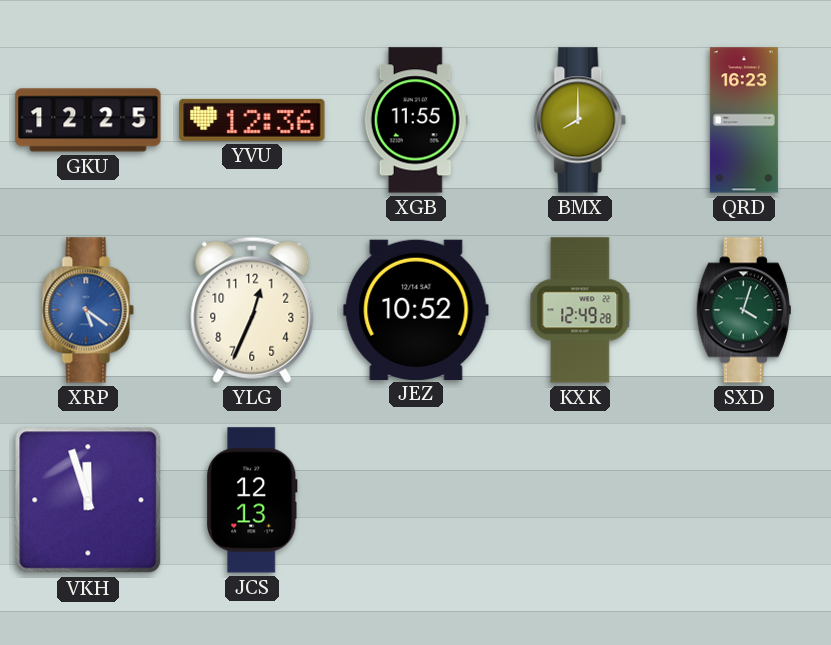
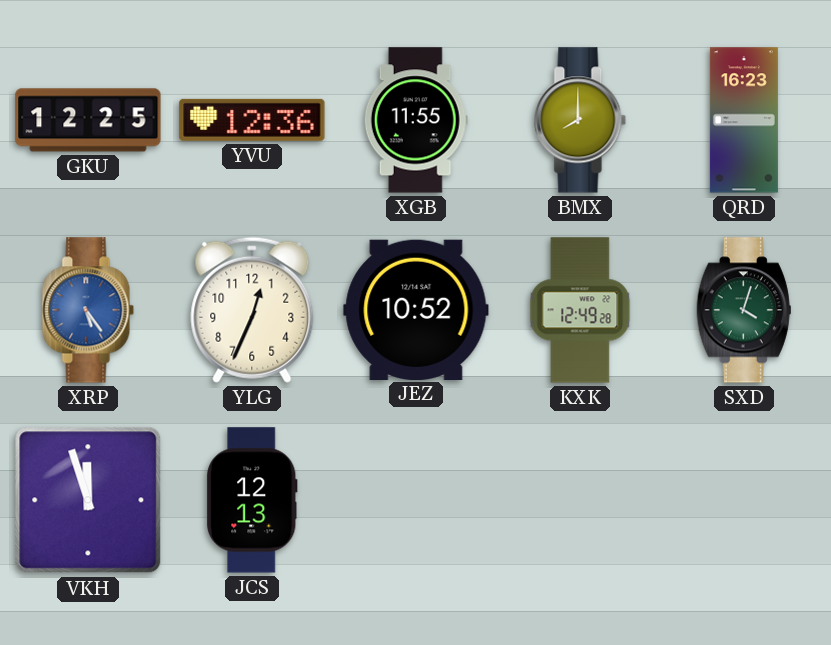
XRP: 5:21 -> 5:24 (88, 310)
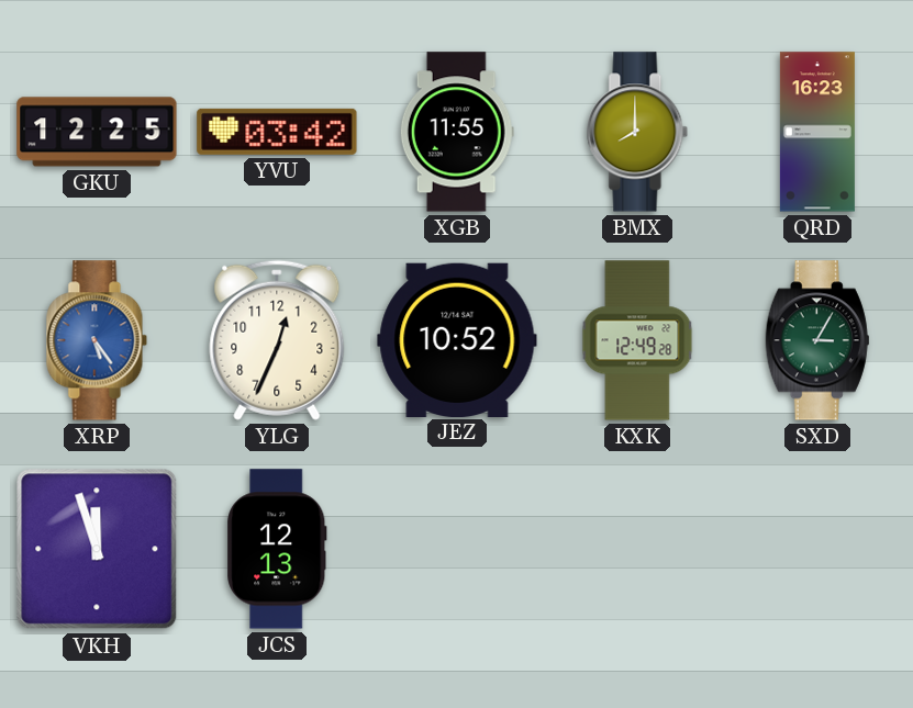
YVU: 12:36 -> 03:42 (277, 132)
SXD: 4:03 -> 3:05 (817, 340)
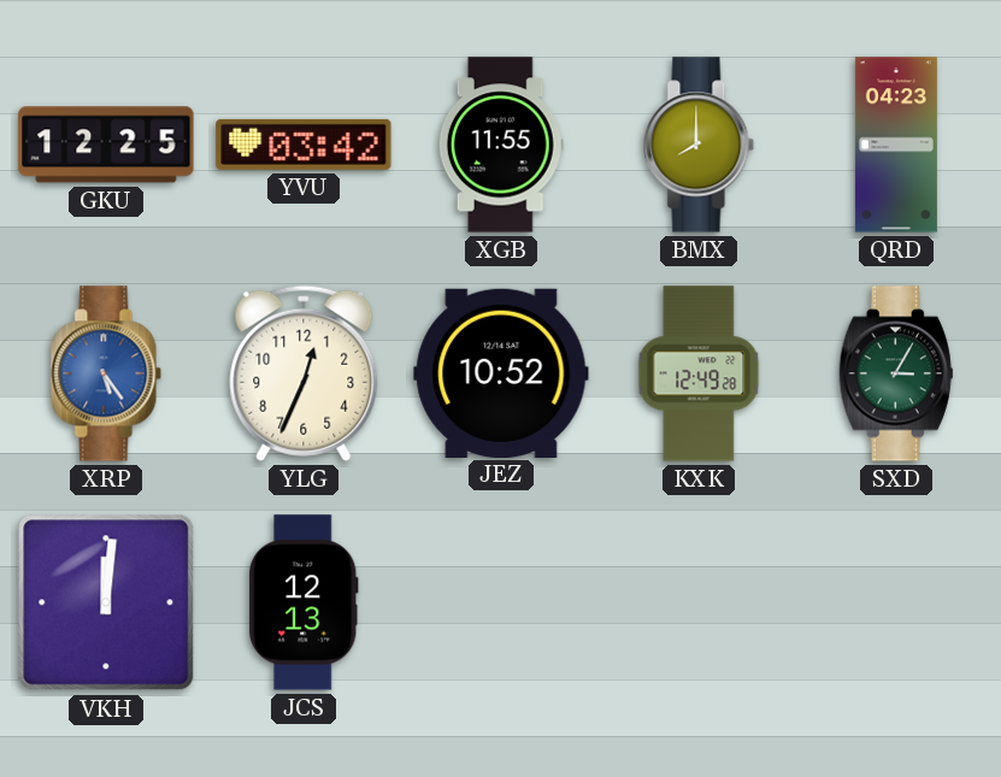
QRD: 16:23 -> 04:23 (896, 145)
VKH: 11:57 -> 12:01 (106, 602)
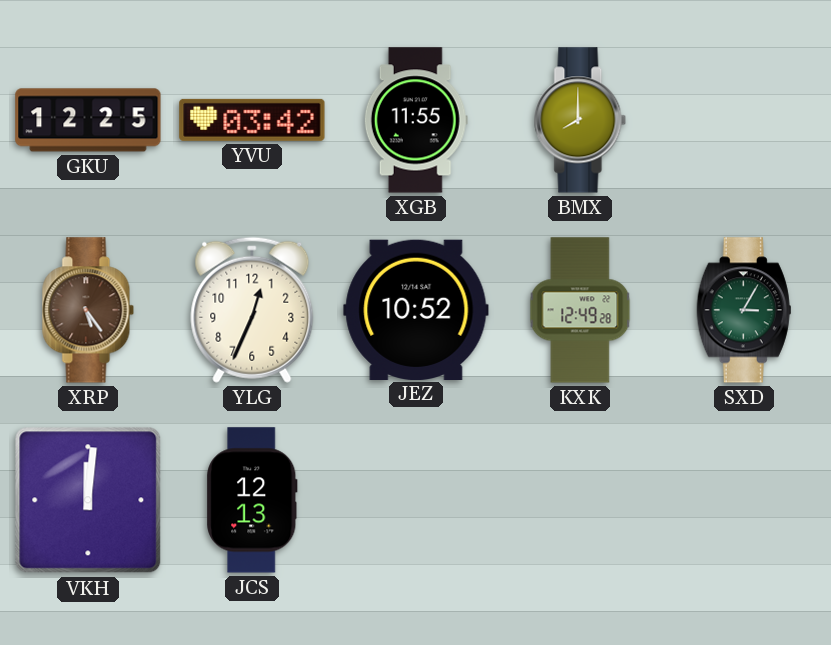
QRD: 04:23 -> none (896, 145)
XRP dial: blue -> brown (88, 310)
